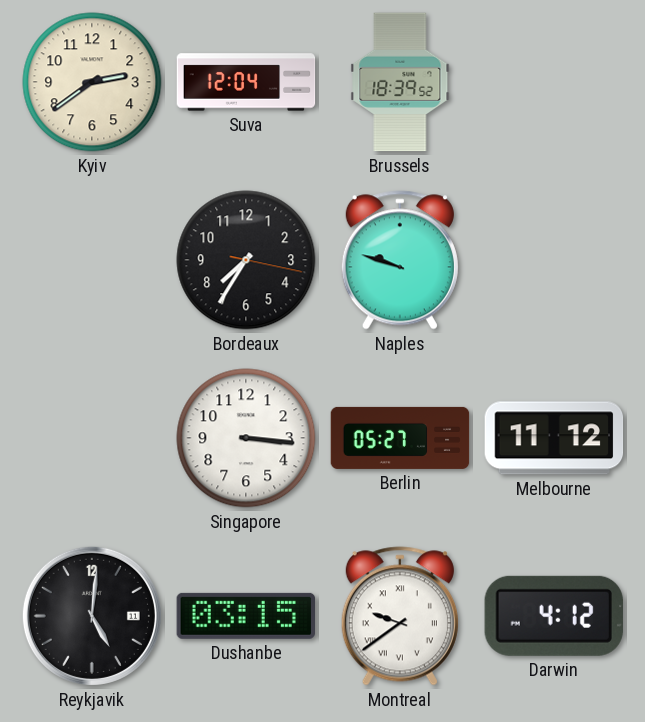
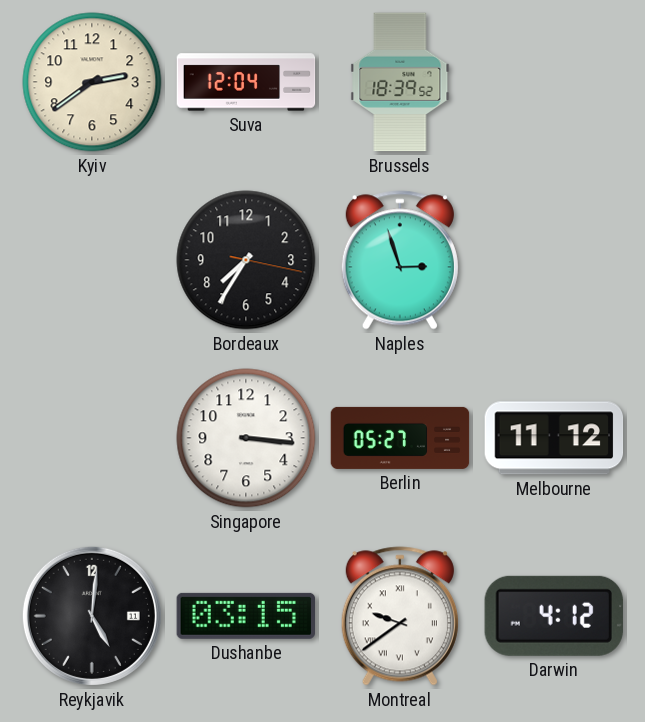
Naples: 9:48 -> 2:57 (400, 260)
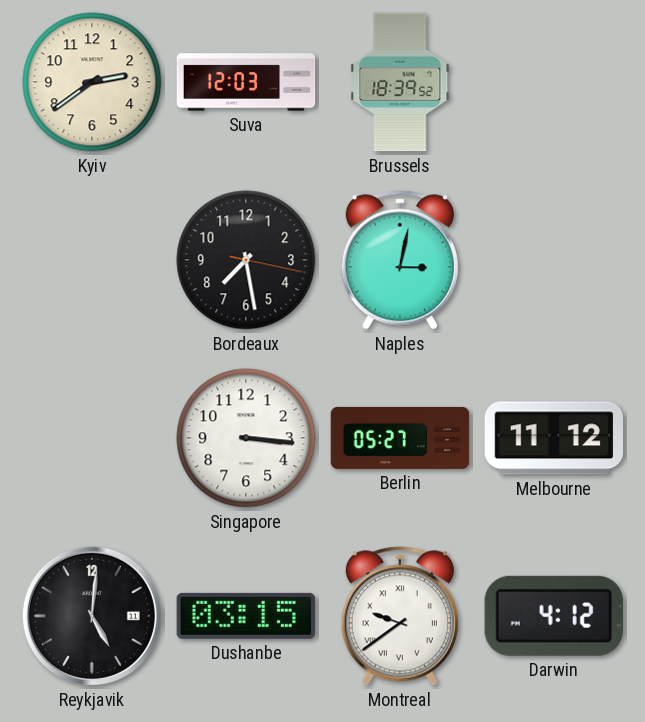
Suva: 12:04 -> 12:03 (246, 82)
Bordeaux: 7:35 -> 7:28 (246, 260)
Naples: 2:57 -> 3:02 (400, 260)
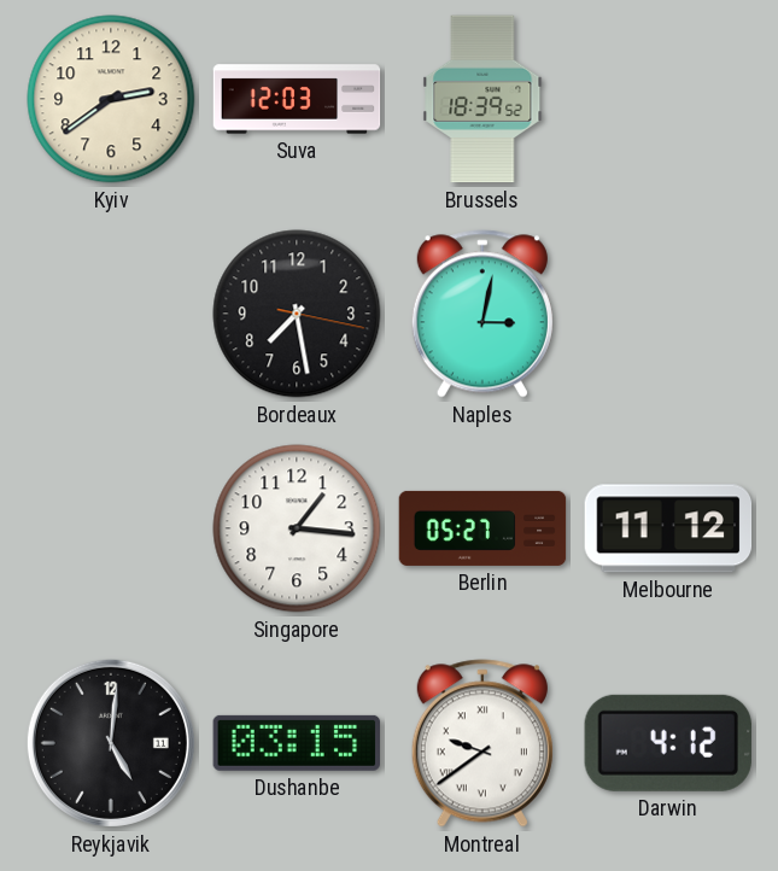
Singapore: 3:16 -> 1:16 (297, 528)
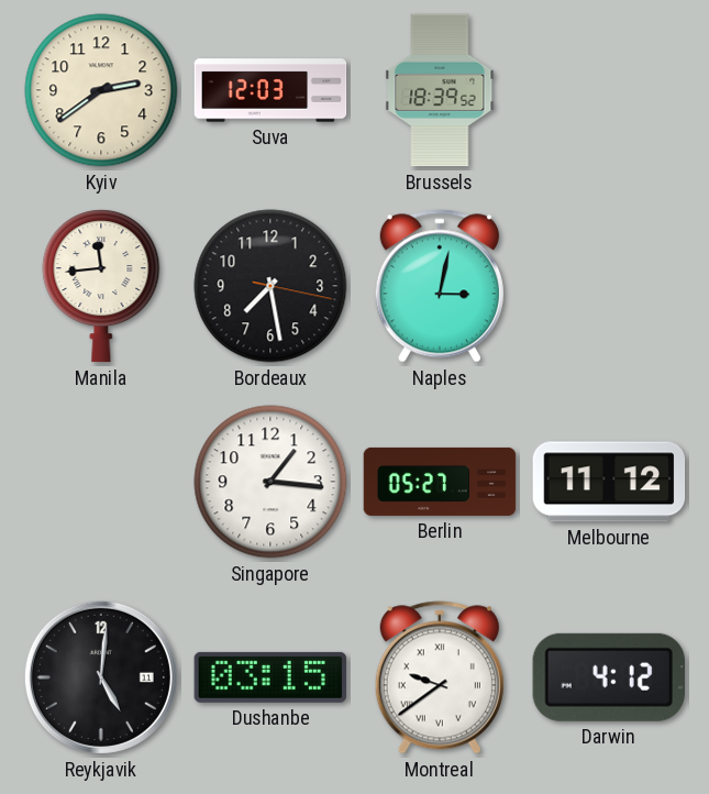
Manila: none -> 11:44 (101, 286)
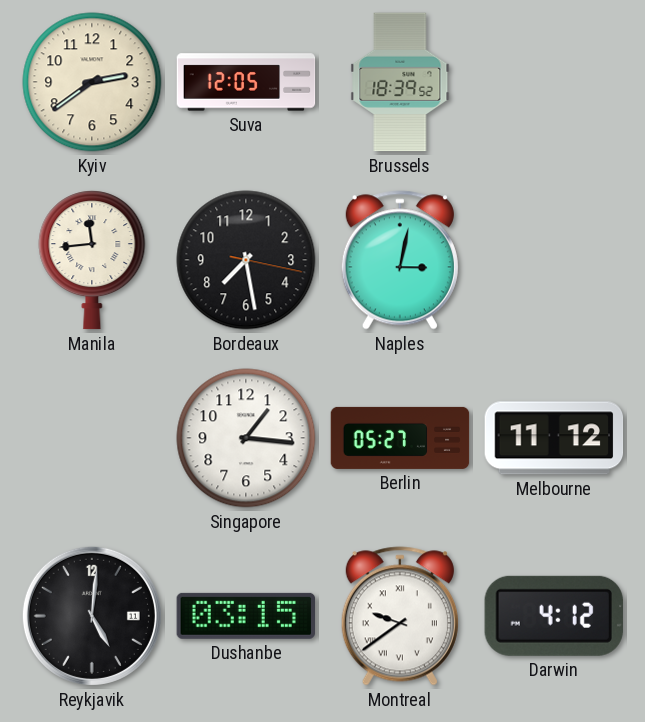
Suva: 12:03 -> 12:05 (246, 82)
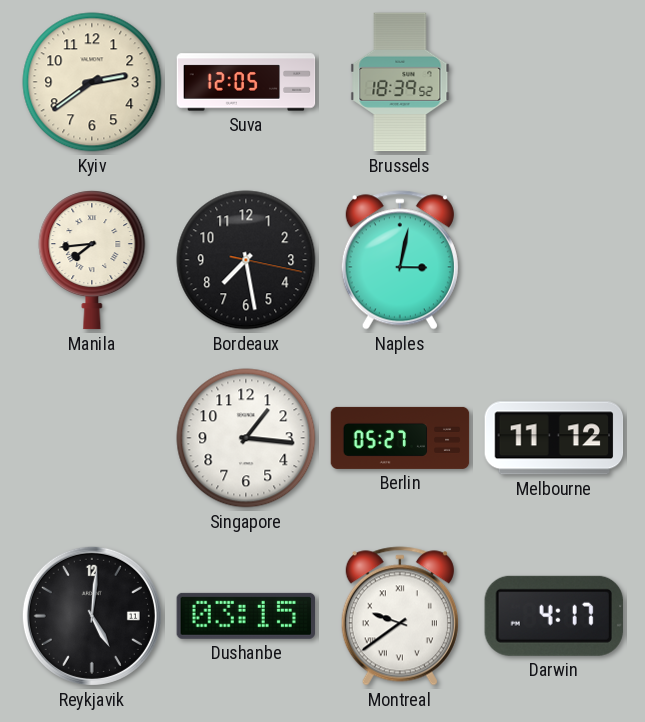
Manila: 11:44 -> 7:44 (92, 260)
Darwin: 4:12 -> 4:17 (554, 616)
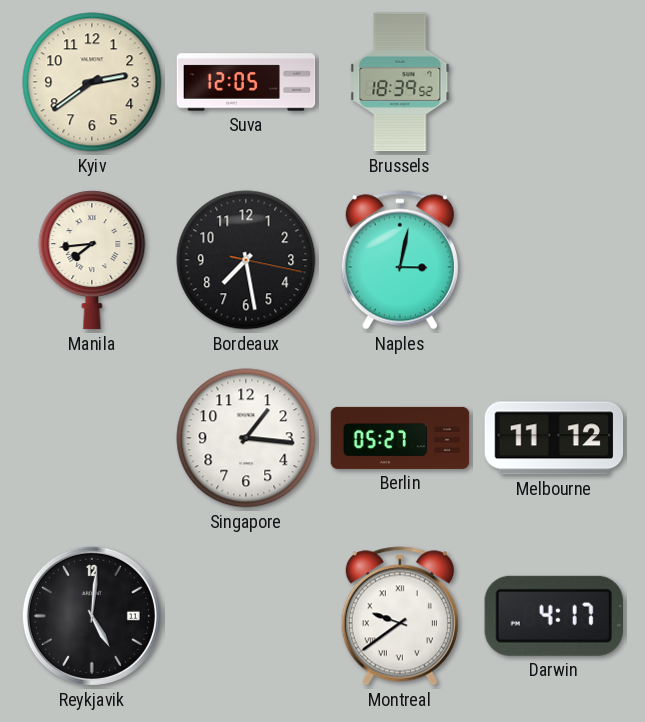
Dushanbe: 03:15 -> none (245, 616)
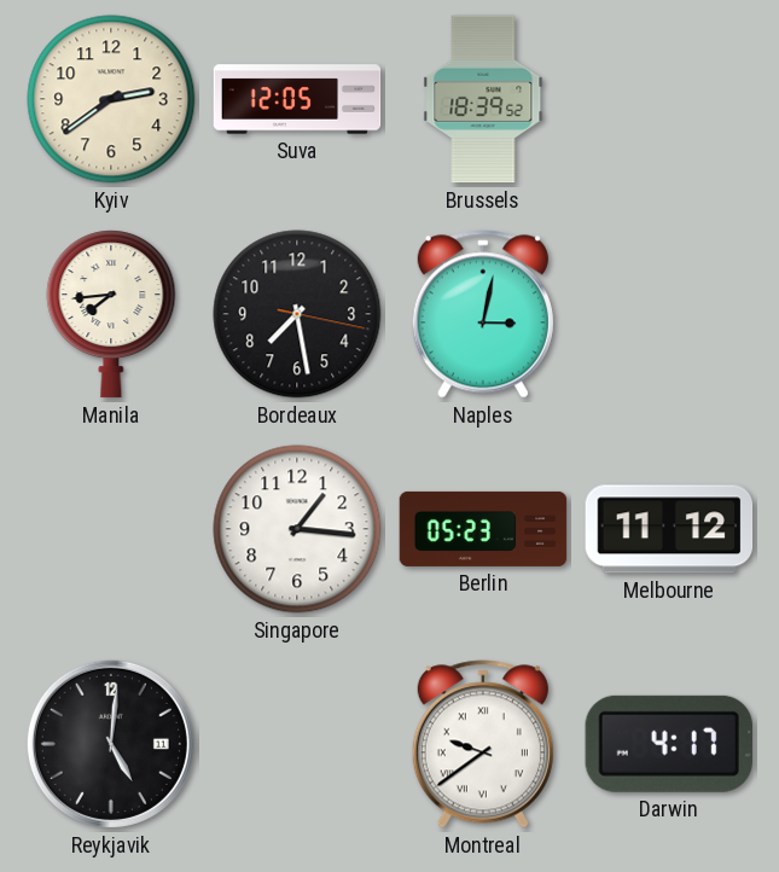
Berlin: 05:27 -> 05:23 (483, 529)
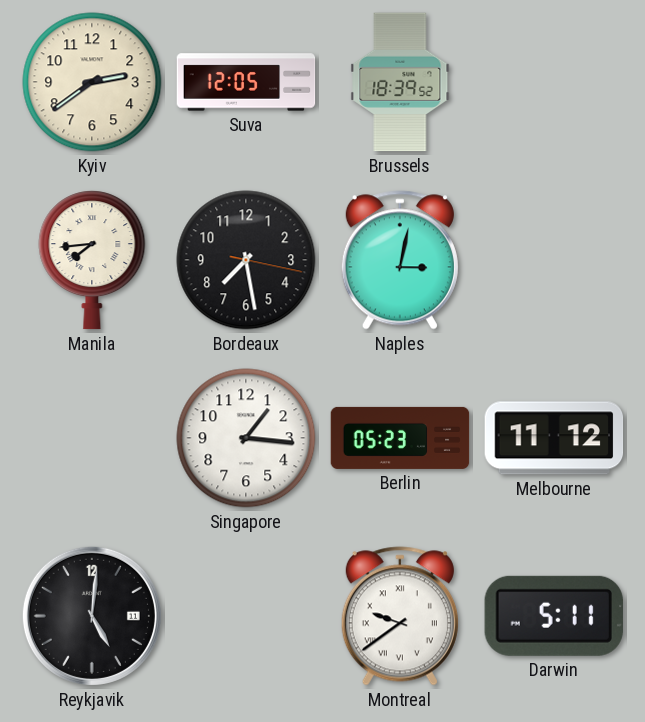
Darwin: 4:17 -> 5:11 (554, 616)
